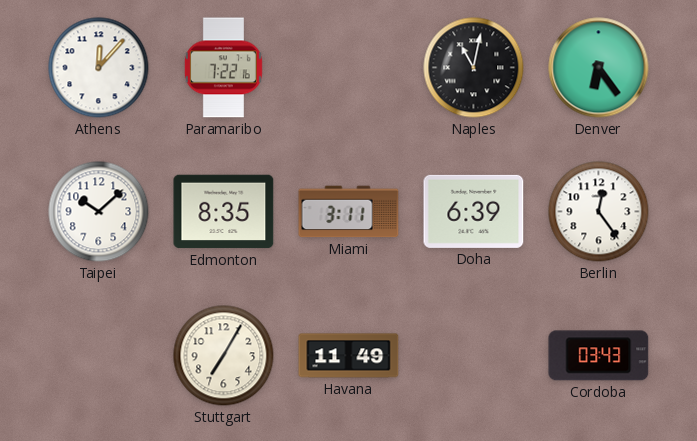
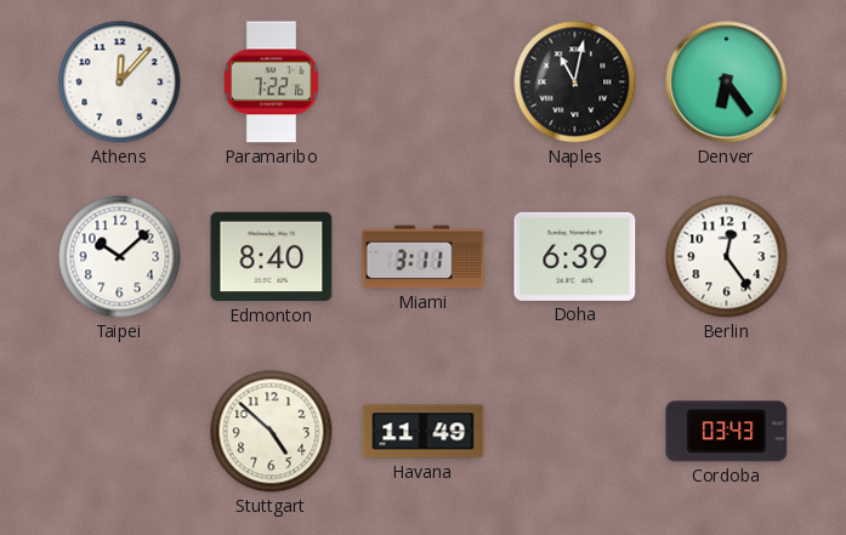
Edmonton: 8:35 -> 8:40 (272, 257)
Stuttgart: 7:05 -> 4:52 (272, 432)
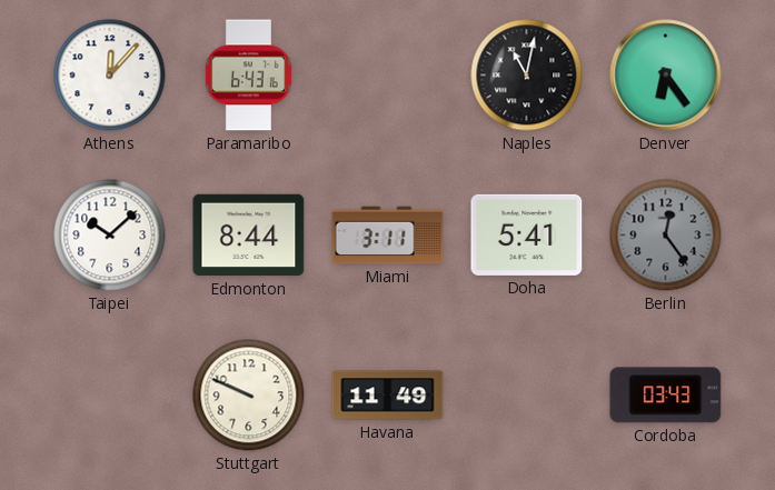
Paramaribo: 7:22 -> 6:43 (248, 76)
Edmonton: 8:40 -> 8:44 (249, 236)
Doha: 6:39 -> 5:41 (527, 234)
Berlin dial: white -> grey (666, 236)
Stuttgart: 4:52 -> 9:49 (249, 396)
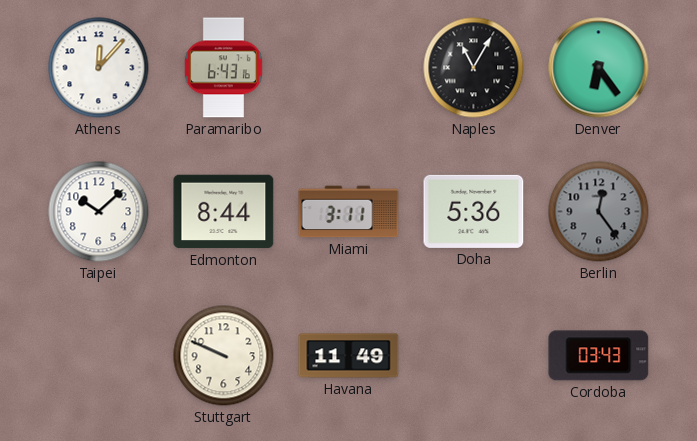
Naples: 11:02 -> 11:05 (474, 68)
Doha: 5:41 -> 5:36 (474, 211)
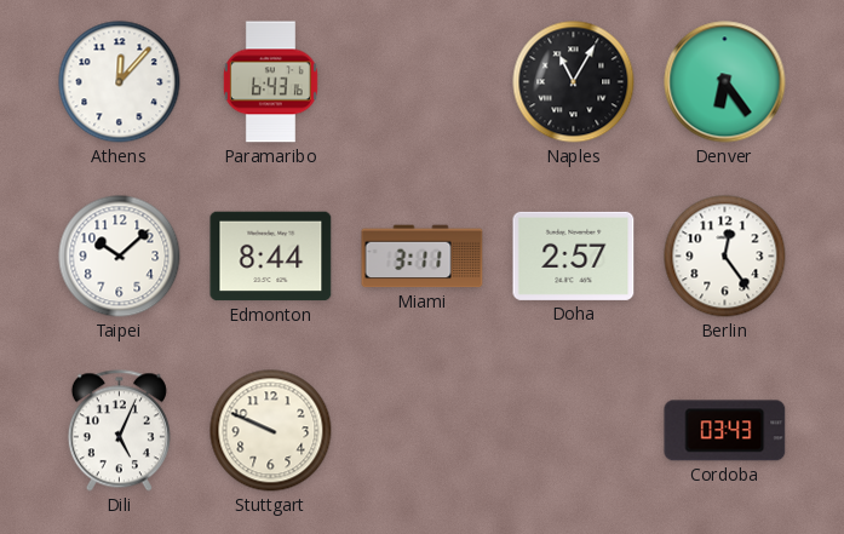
Doha: 5:36 -> 2:57 (574, 255)
Berlin dial: grey -> white (725, 257)
Dili: none -> 5:04 (119, 431)
Havana: 11:49 -> none (349, 356)
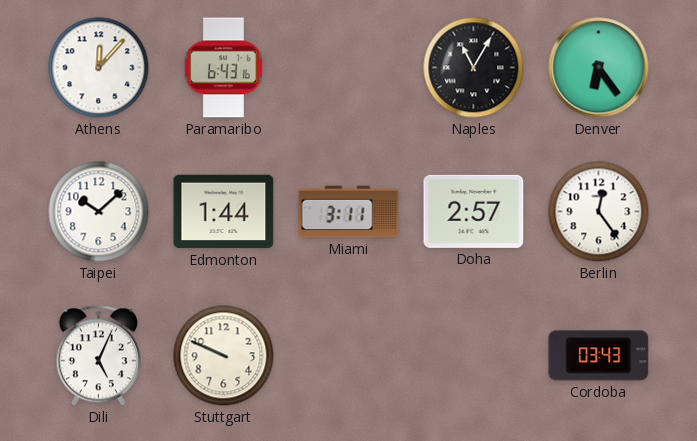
Edmonton: 8:44 -> 1:44 (224, 212)
